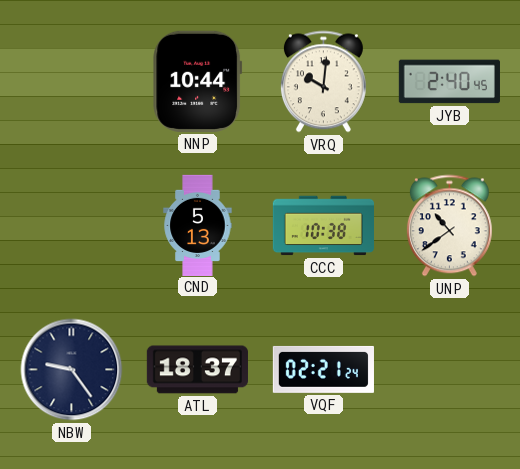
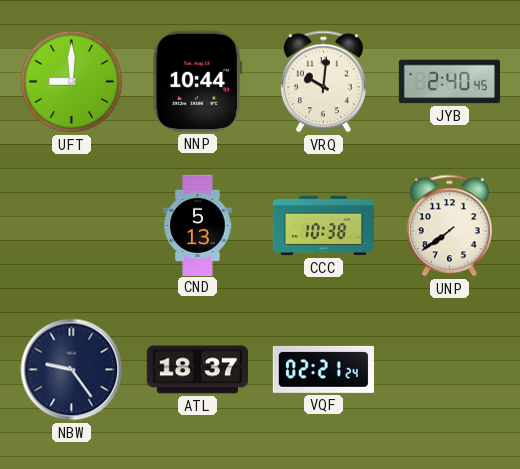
UFT: none -> 9:00 (72, 82)
UNP: 10:39 -> 7:39 (449, 226)
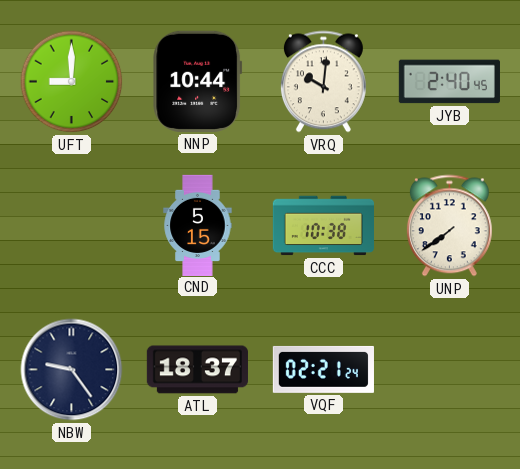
CND: 5:13 -> 5:15 (198, 225)
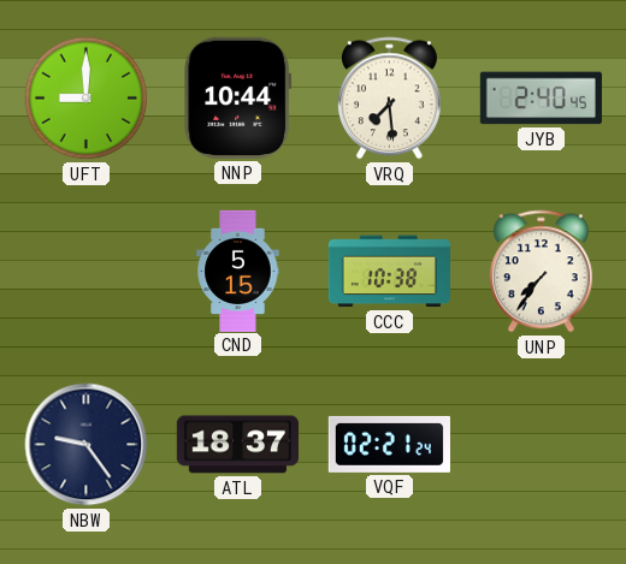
VRQ: 10:01 -> 7:29 (389, 99)
UNP: 7:39 -> 7:36 (541, 272)
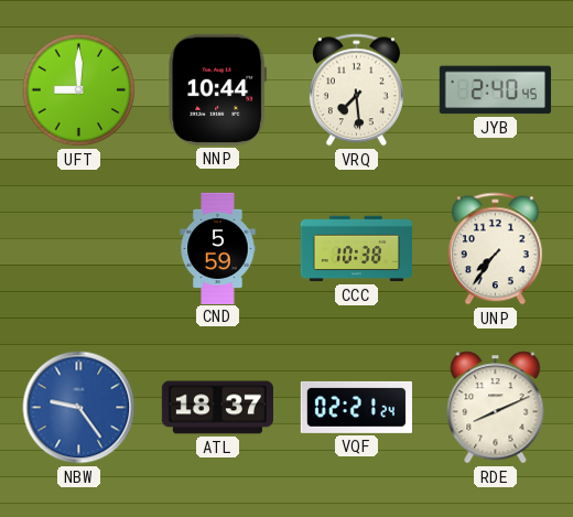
CND: 5:15 -> 5:59 (218, 248)
NBW dial: navy -> blue (79, 408)
RDE: none -> 8:11 (496, 408)
